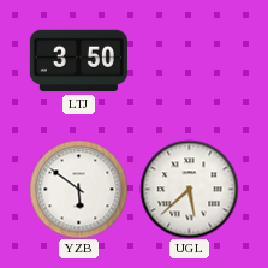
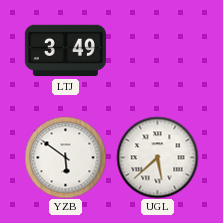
LTJ: 3:50 -> 3:49 (65, 51)
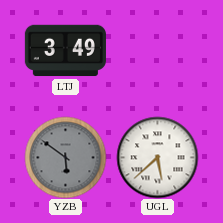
YZB dial: white -> grey (65, 157)
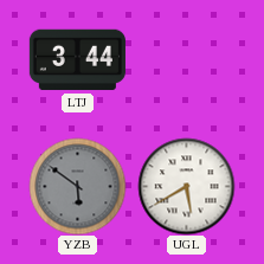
LTJ: 3:49 -> 3:44 (77, 60)
UGL: 5:38 -> 5:40 (186, 186)
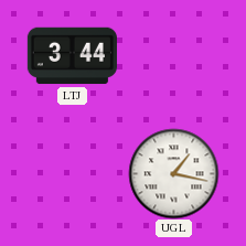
YZB: 5:51 -> none (77, 186)
UGL: 5:40 -> 1:17 (173, 173)
